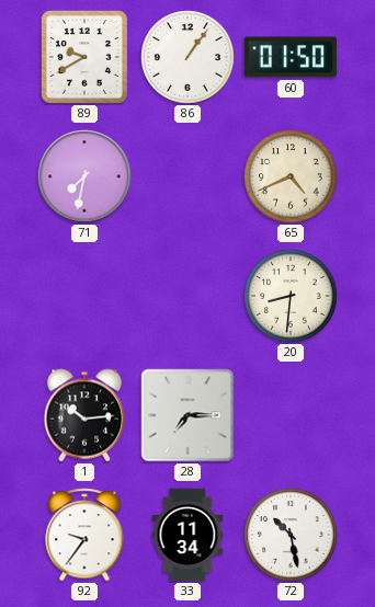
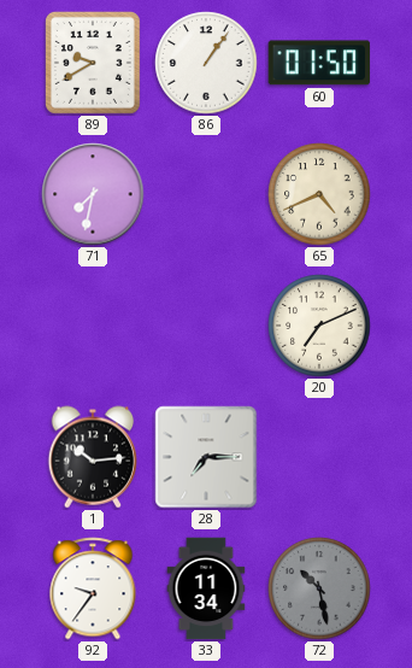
20: 8:31 -> 7:11 (319, 326)
72 dial: white -> grey (319, 588)
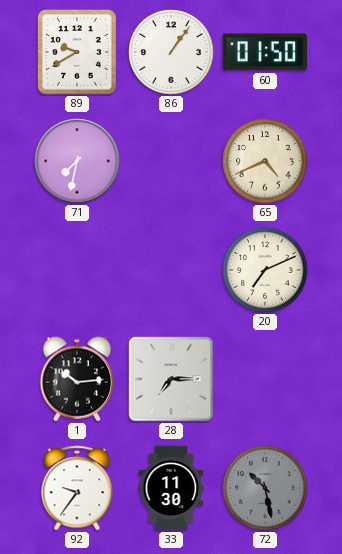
33: 11:34 -> 11:30 (171, 488)
